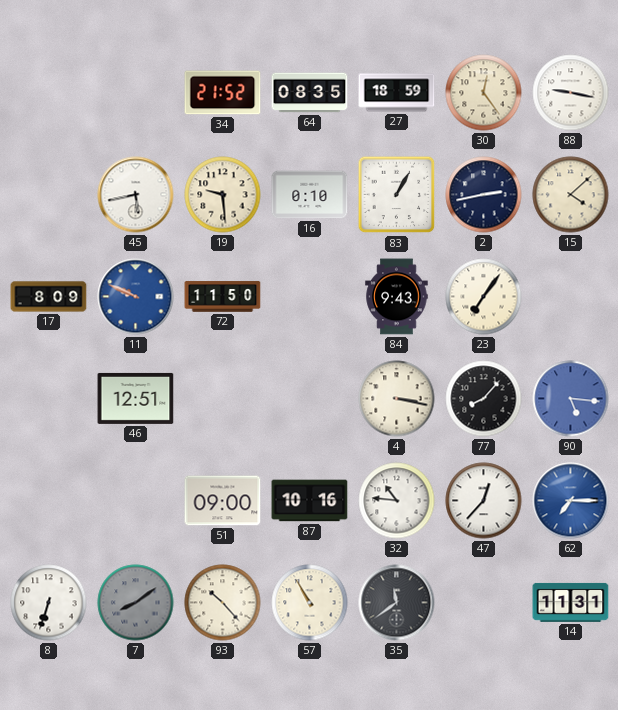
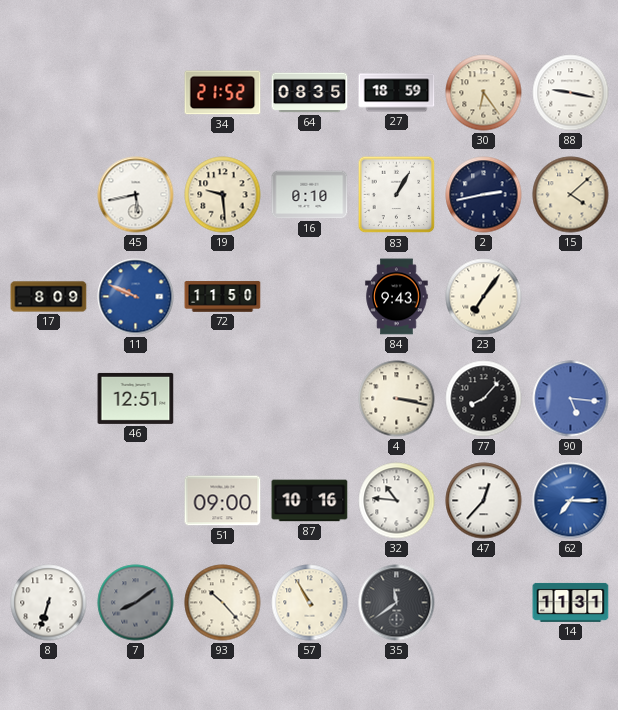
30: 12:24 -> 6:24 (484, 93)
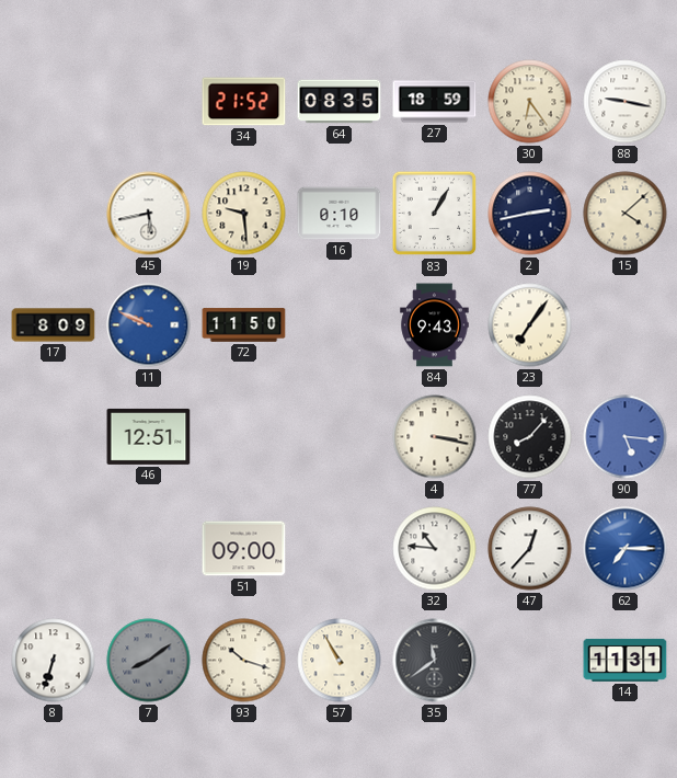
87: 10:16 -> none (310, 501)
93: 10:23 -> 10:18 (244, 661)
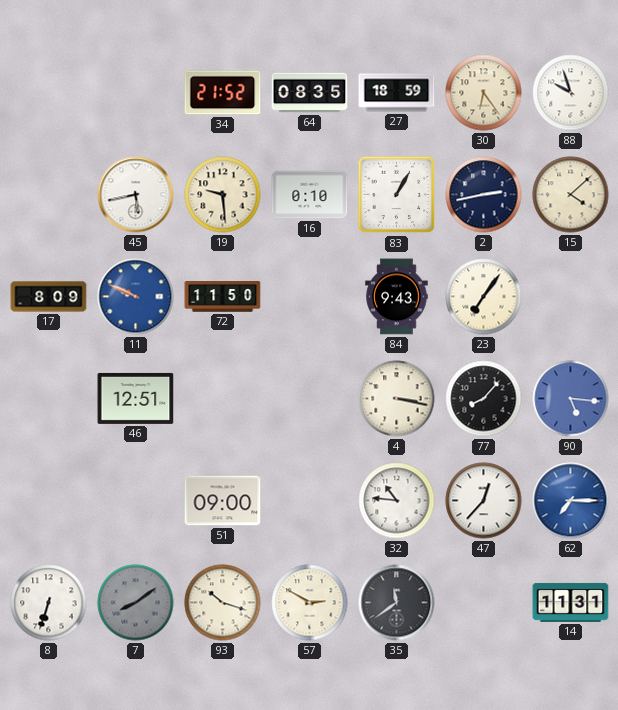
88: 9:17 -> 9:57 (571, 93)
57: 10:55 -> 2:50 (310, 603)
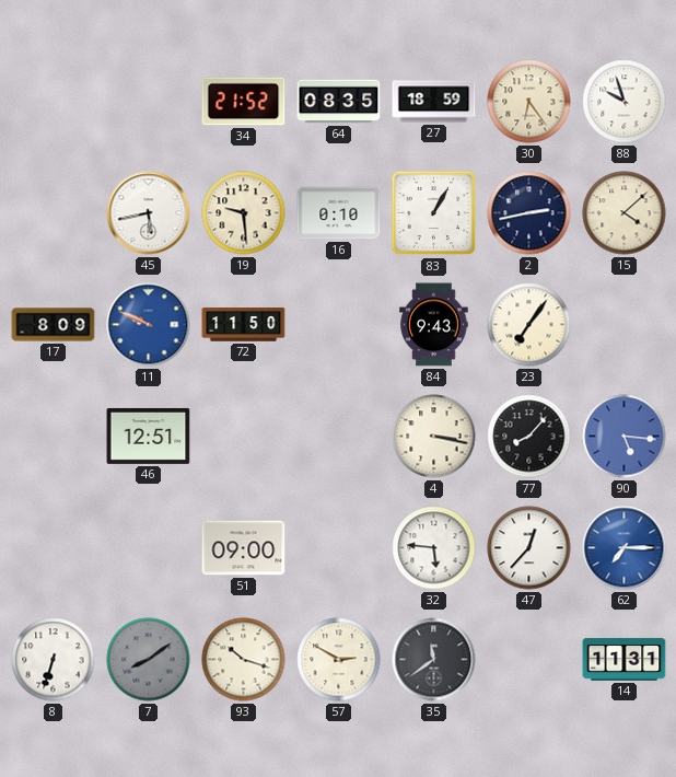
32: 10:46 -> 5:46 (434, 548)
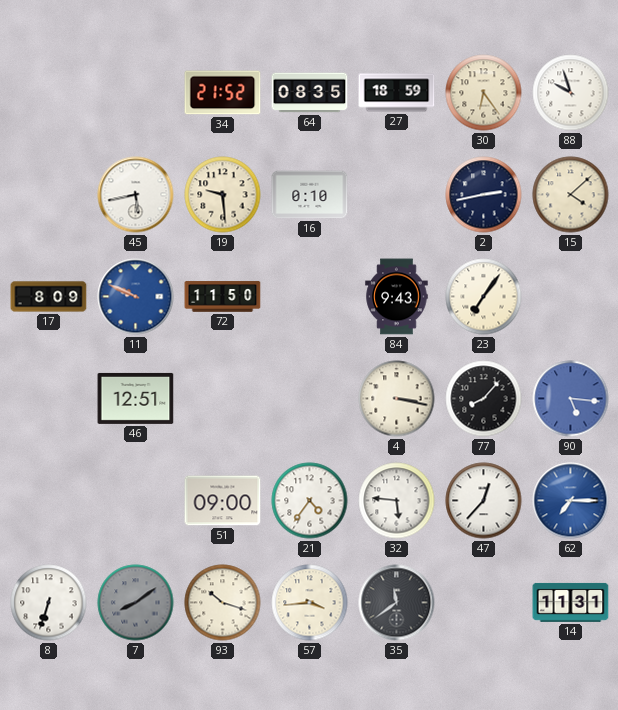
83: 1:05 -> none (434, 213)
21: none -> 4:36 (310, 501)
57: 2:50 -> 3:44 (310, 603)
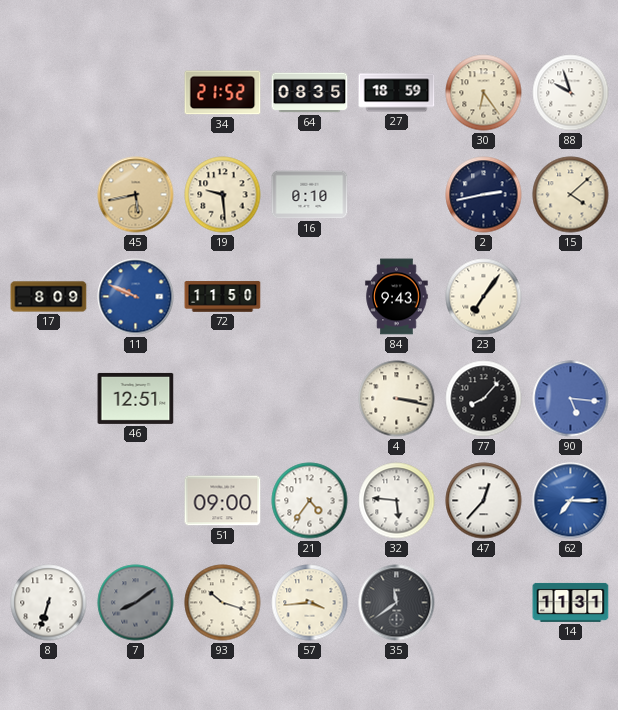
45 dial: white -> champagne (136, 195)
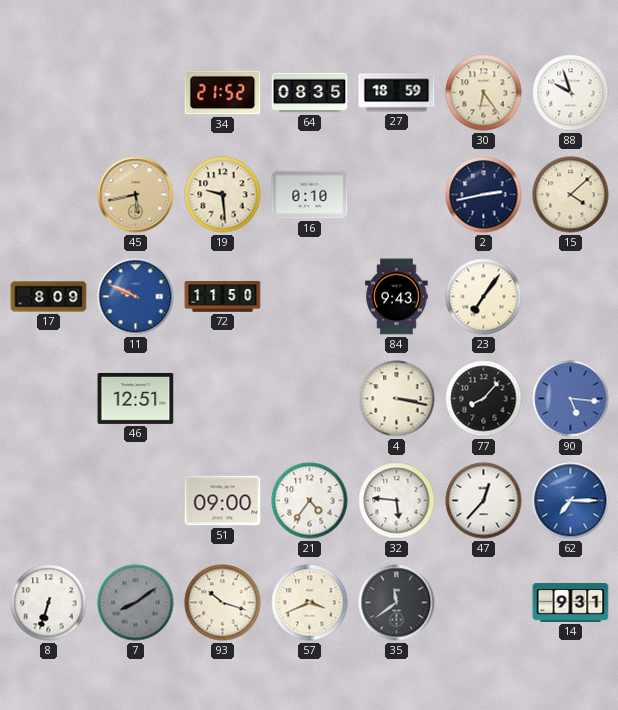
57: 3:44 -> 3:41 (310, 603)
14: 11:31 -> 9:31 (571, 602)
